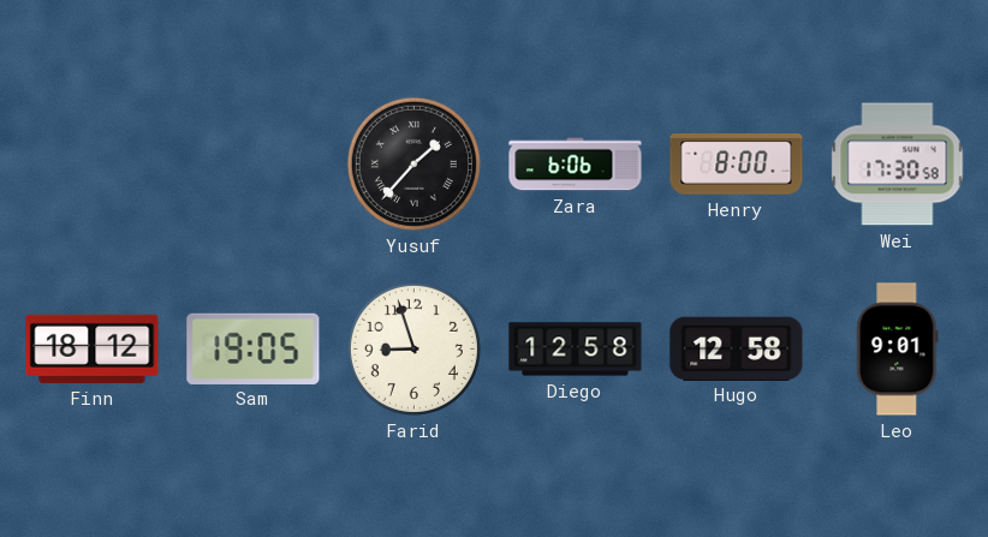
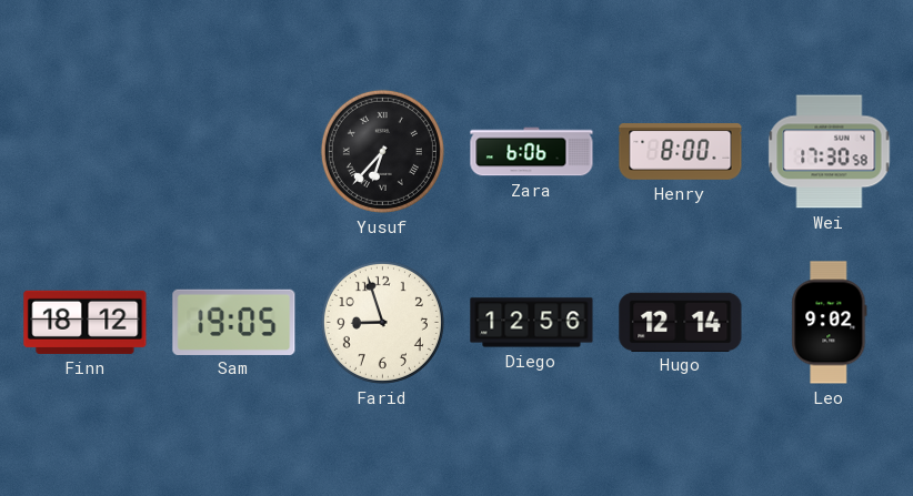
Yusuf: 1:37 -> 6:37 (382, 151)
Diego: 12:58 -> 12:56 (532, 323)
Hugo: 12:58 -> 12:14 (681, 322)
Leo: 9:01 -> 9:02 (830, 323)
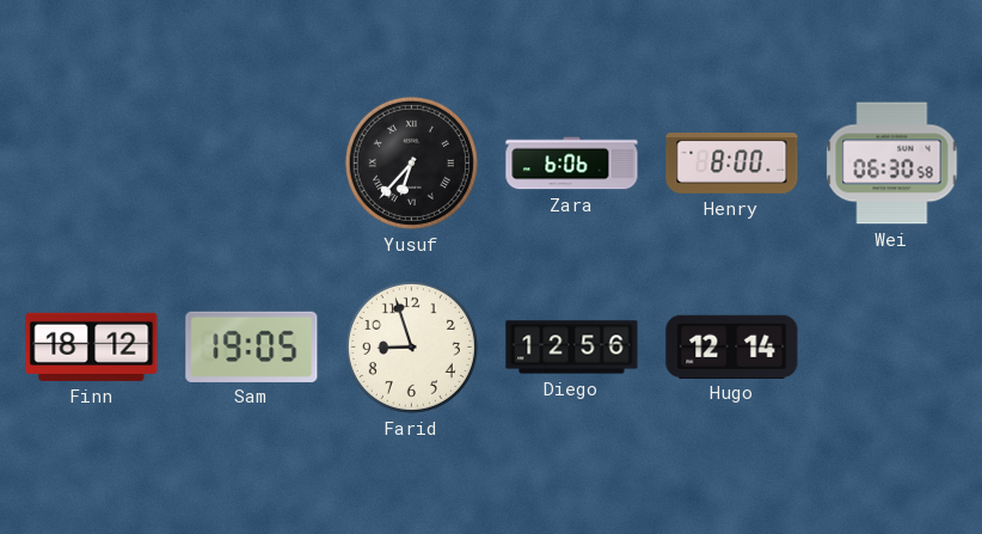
Wei: 17:30 -> 06:30 (892, 164)
Leo: 9:02 -> none (830, 323)
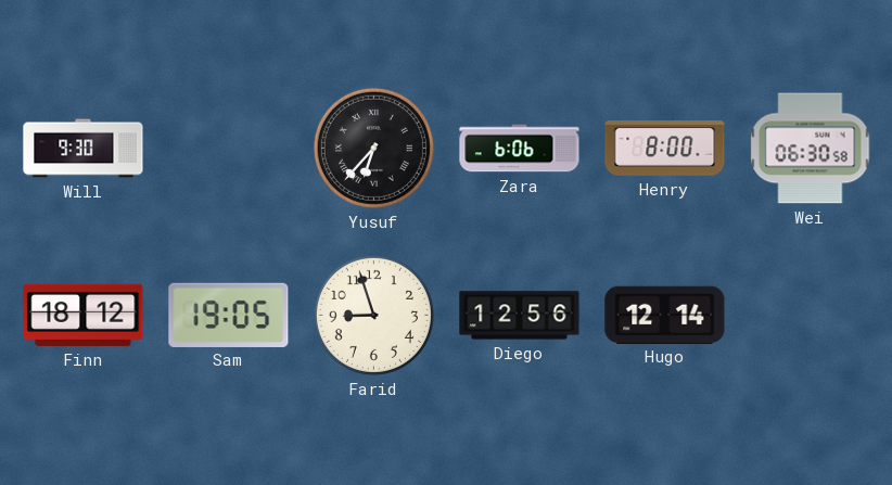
Will: none -> 9:30 (84, 149)
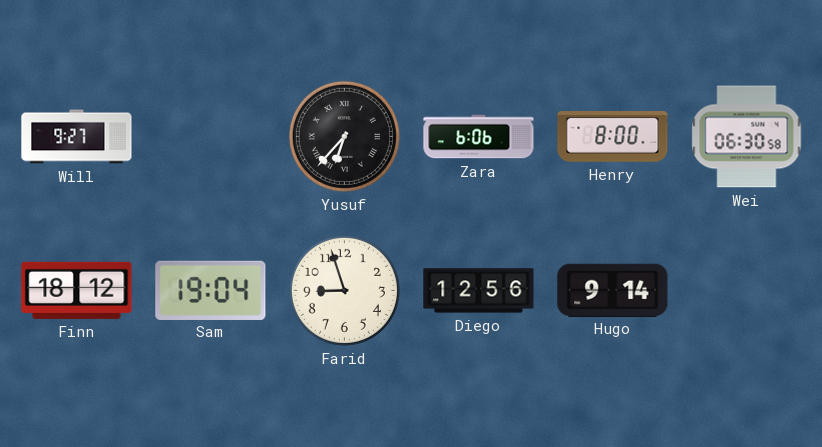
Will: 9:30 -> 9:27 (77, 137)
Sam: 19:05 -> 19:04 (211, 290)
Hugo: 12:14 -> 9:14 (613, 290)
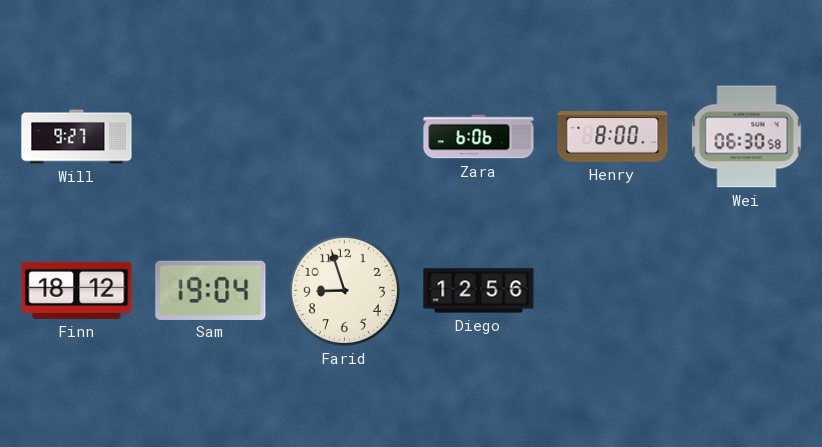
Yusuf: 6:37 -> none (344, 136)
Hugo: 9:14 -> none (613, 290)
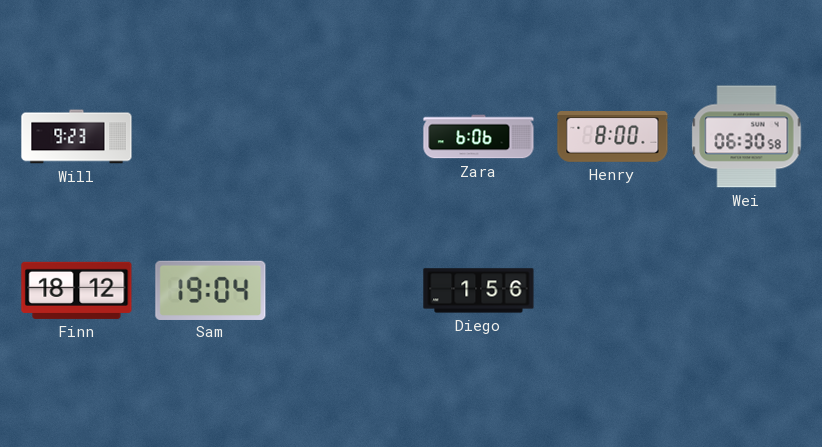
Will: 9:27 -> 9:23 (77, 137)
Farid: 8:57 -> none (344, 290)
Diego: 12:56 -> 1:56 (479, 291)
